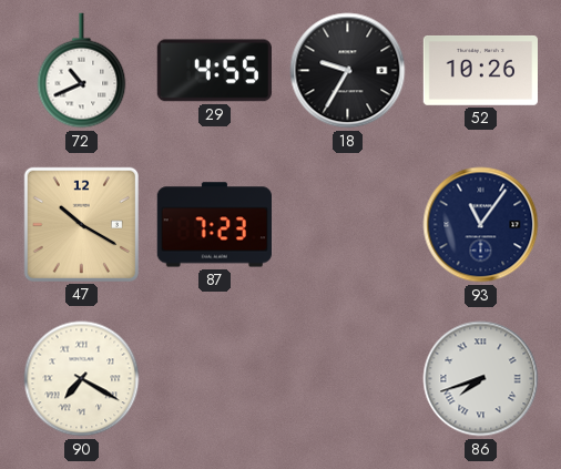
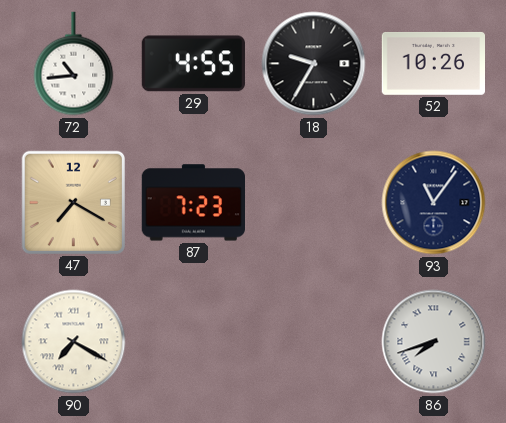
72: 10:41 -> 10:44 (74, 64)
47: 10:20 -> 7:20 (73, 202)
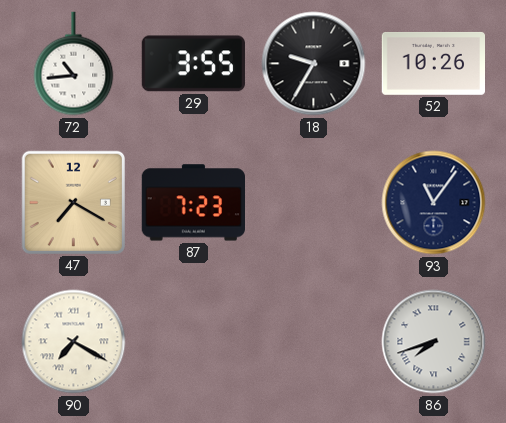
29: 4:55 -> 3:55 (193, 64)
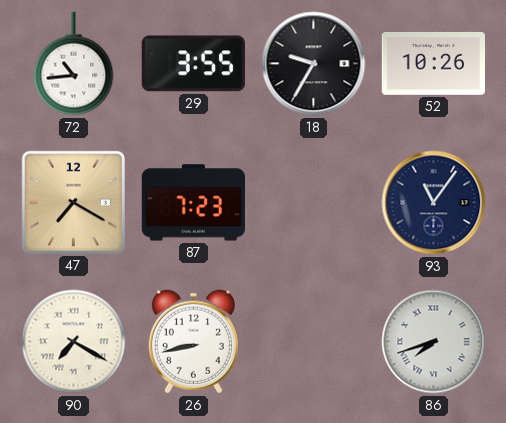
26: none -> 8:43 (193, 342)
